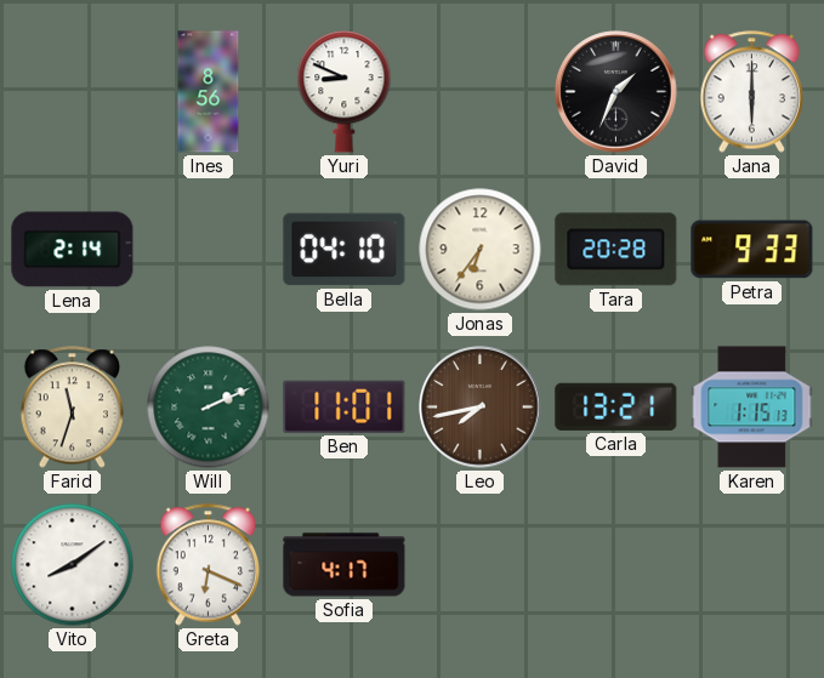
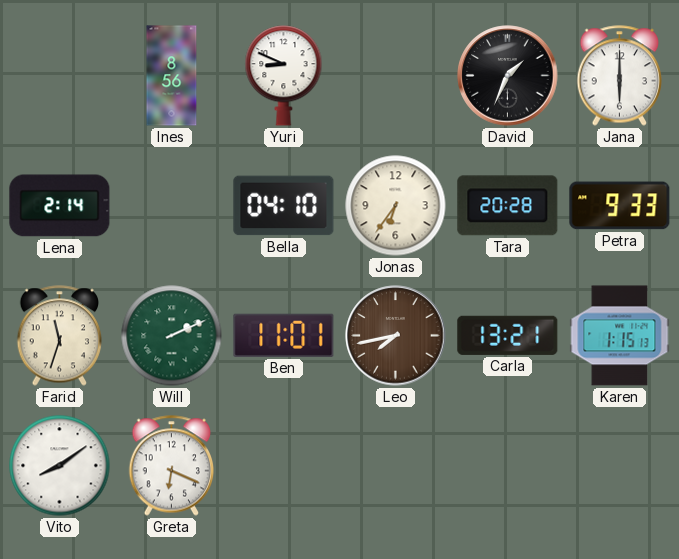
Sofia: 4:17 -> none (345, 565)
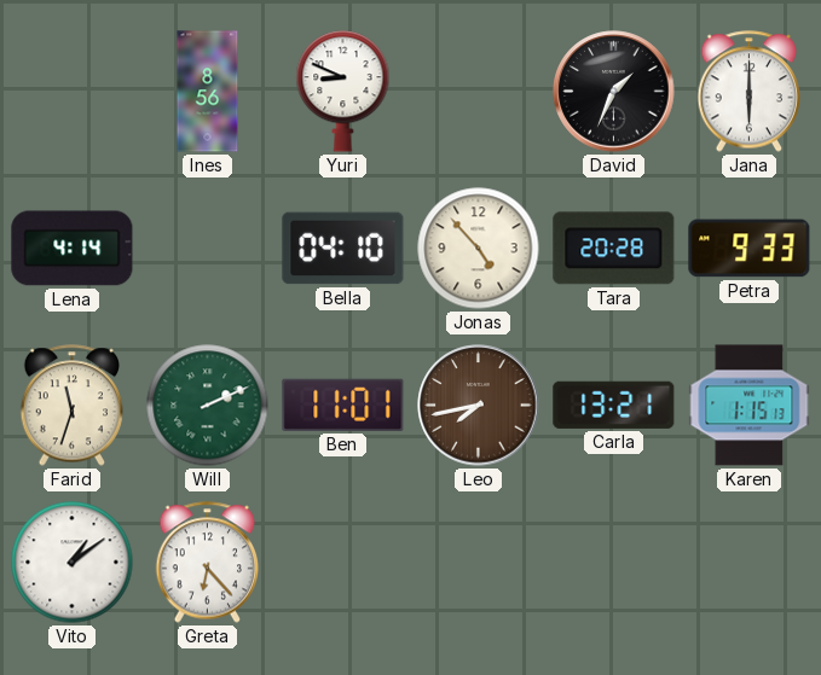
Lena: 2:14 -> 4:14 (73, 249)
Jonas: 6:36 -> 4:53 (479, 249)
Vito: 8:09 -> 1:09 (73, 563)
Greta: 6:19 -> 6:23 (208, 563)
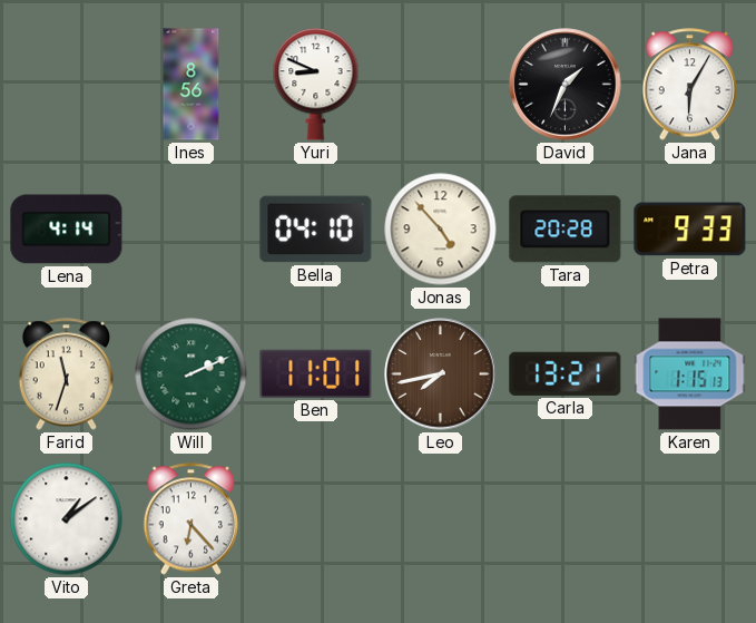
Jana: 6:00 -> 6:05 (690, 85)
